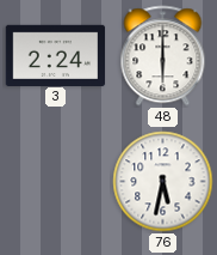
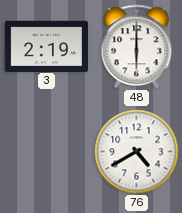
3: 2:24 -> 2:19 (47, 46)
76: 5:32 -> 4:40 (137, 152)
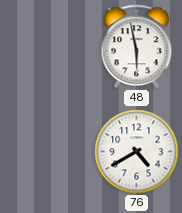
3: 2:19 -> none (47, 46)
48: 6:00 -> 5:58 (137, 47)
